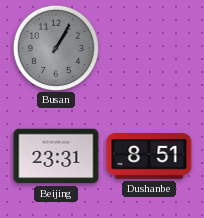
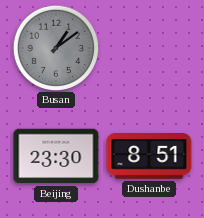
Busan: 1:05 -> 1:09 (55, 47)
Beijing: 23:31 -> 23:30 (56, 156)
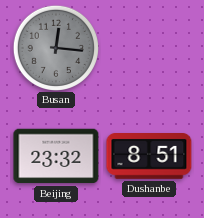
Busan: 1:09 -> 12:16 (55, 47)
Beijing: 23:30 -> 23:32 (56, 156)
